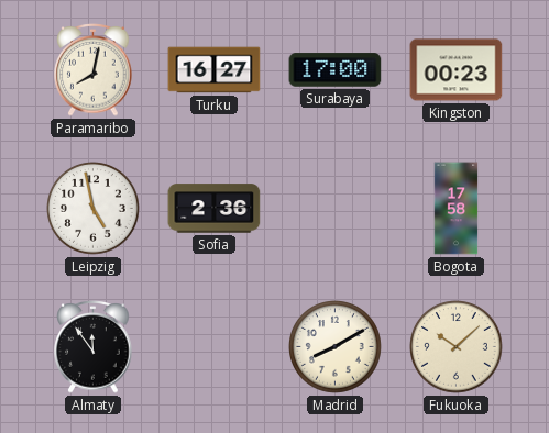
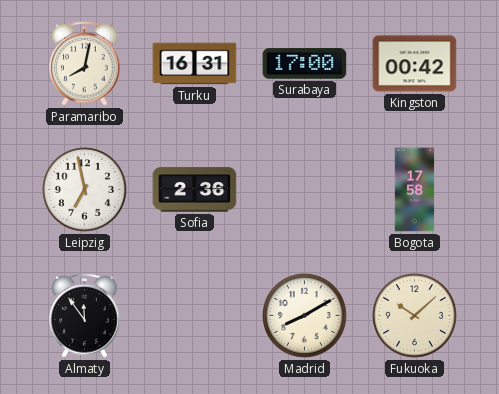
Turku: 16:27 -> 16:31 (195, 64)
Kingston: 00:23 -> 00:42 (415, 64)
Leipzig: 4:58 -> 6:58 (85, 190)
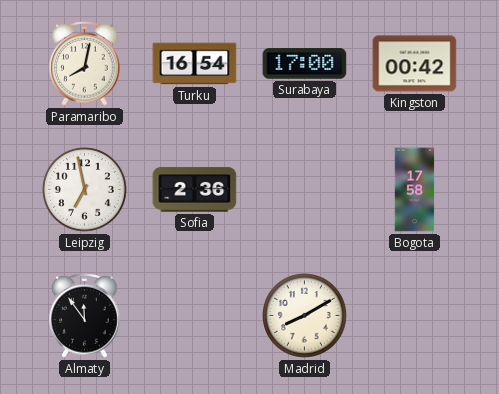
Turku: 16:31 -> 16:54 (195, 64)
Fukuoka: 10:08 -> none (415, 316)
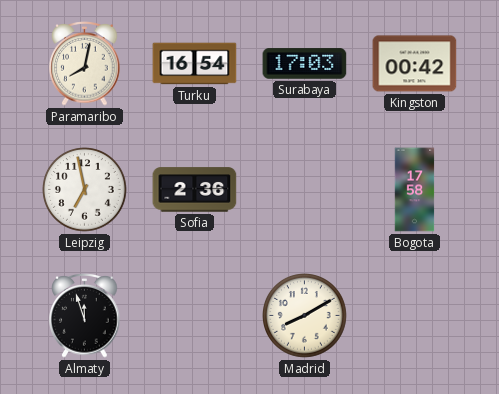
Surabaya: 17:00 -> 17:03 (305, 64)
Almaty: 11:54 -> 11:57 (85, 316)
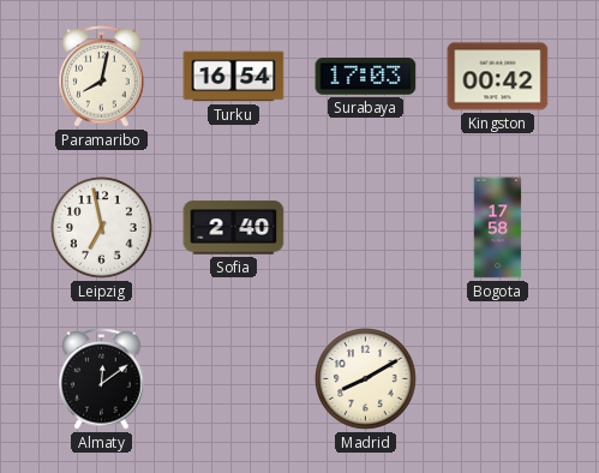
Sofia: 2:36 -> 2:40 (234, 228)
Almaty: 11:57 -> 12:09 (102, 379)
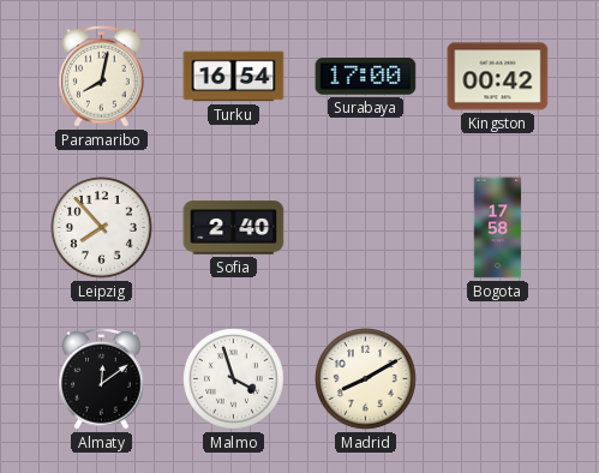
Surabaya: 17:03 -> 17:00 (366, 77)
Leipzig: 6:58 -> 7:53 (102, 228)
Malmo: none -> 3:57 (234, 379)
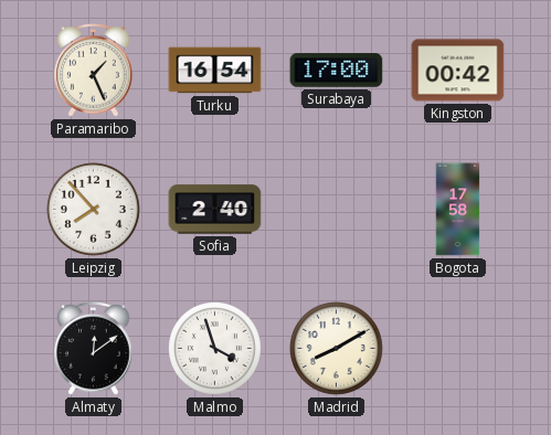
Paramaribo: 8:02 -> 1:26 (94, 71)
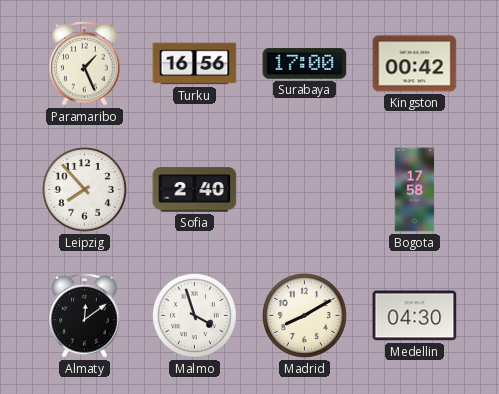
Turku: 16:54 -> 16:56 (195, 64)
Medellin: none -> 04:30 (415, 316)
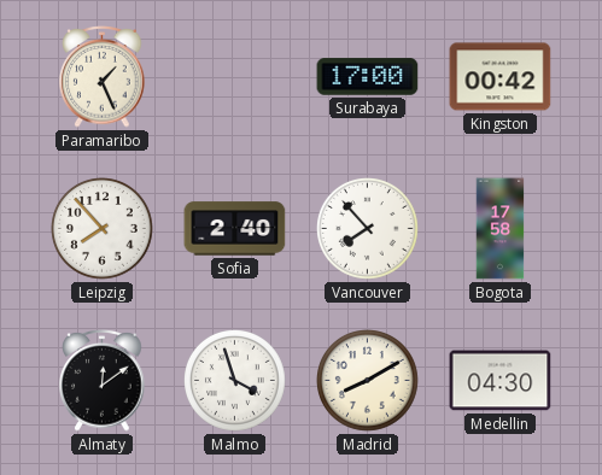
Turku: 16:56 -> none (195, 64)
Vancouver: none -> 7:53 (368, 229)
